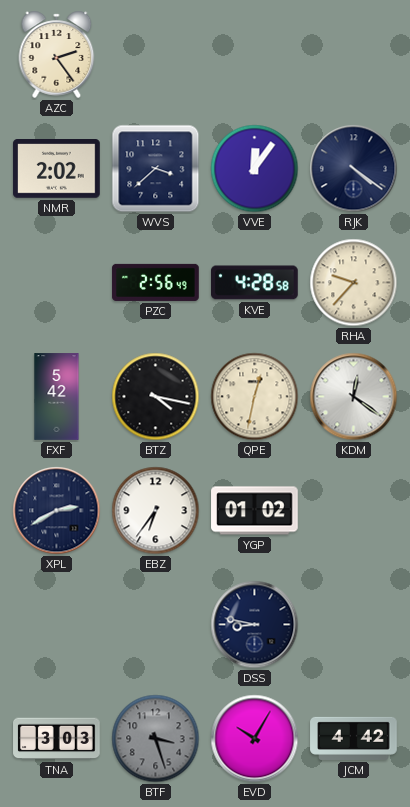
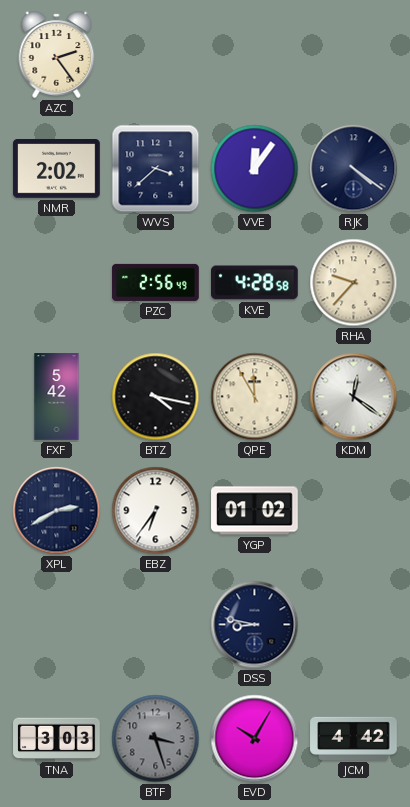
QPE: 12:32 -> 11:55 (255, 397)
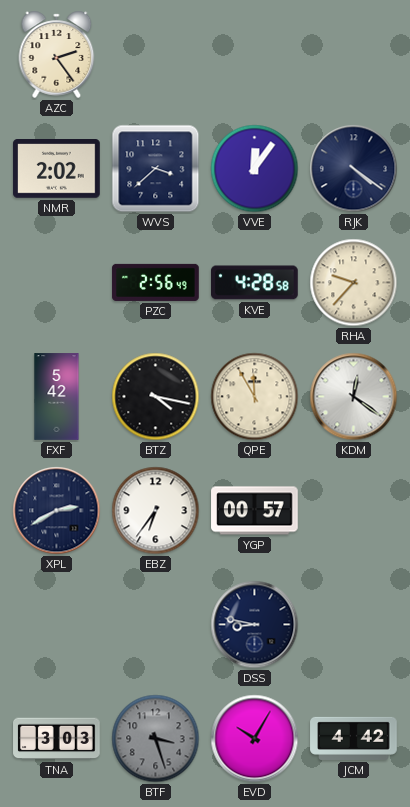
YGP: 01:02 -> 00:57 (255, 511)
